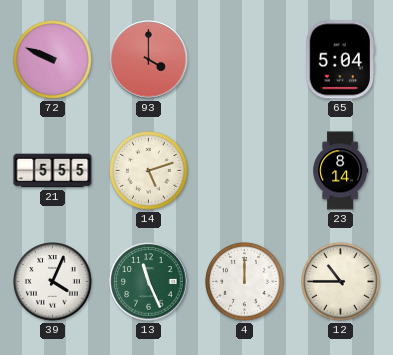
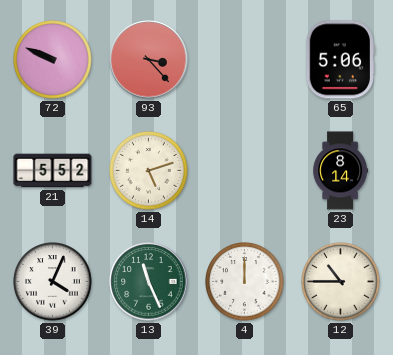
93: 4:00 -> 3:23 (149, 60)
65: 5:04 -> 5:06 (340, 60)
21: 5:55 -> 5:52 (53, 171)
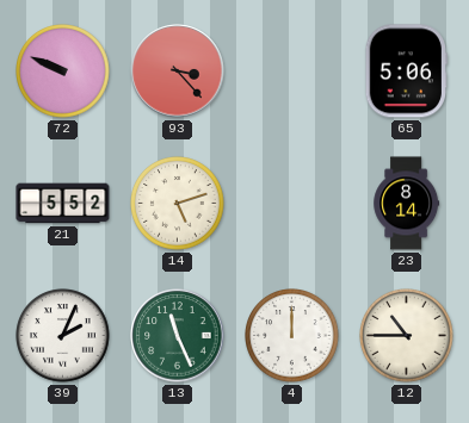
39: 4:04 -> 2:04 (63, 336)
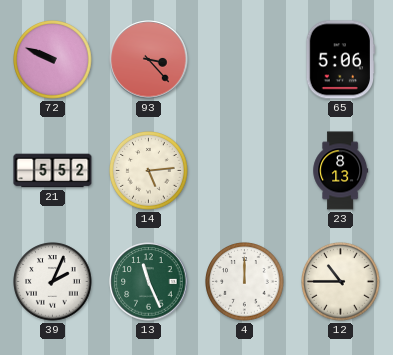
14: 5:12 -> 5:14 (149, 171)
23: 8:14 -> 8:13 (341, 171)
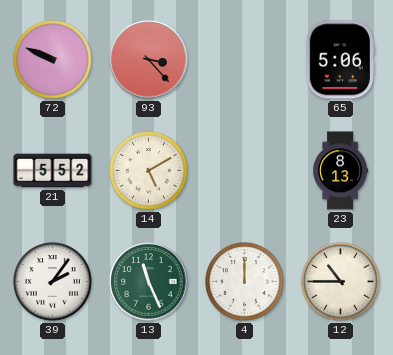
14: 5:14 -> 5:10 (149, 171)
39: 2:04 -> 2:06 (53, 282)
